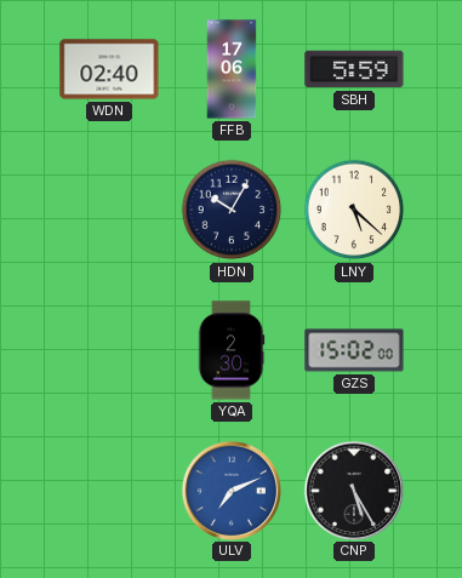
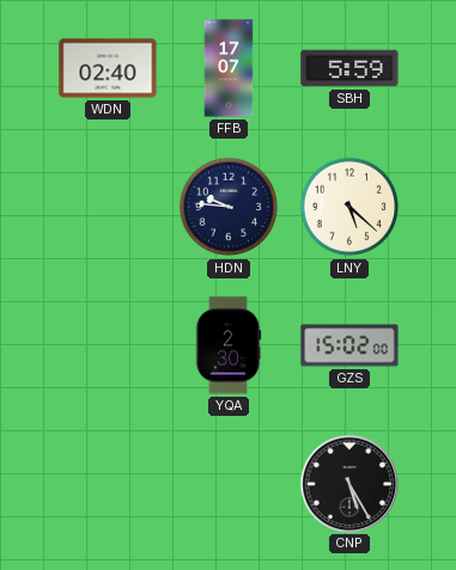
FFB: 17:06 -> 17:07 (229, 68)
HDN: 10:05 -> 9:46 (229, 207)
ULV: 7:11 -> none (230, 490)
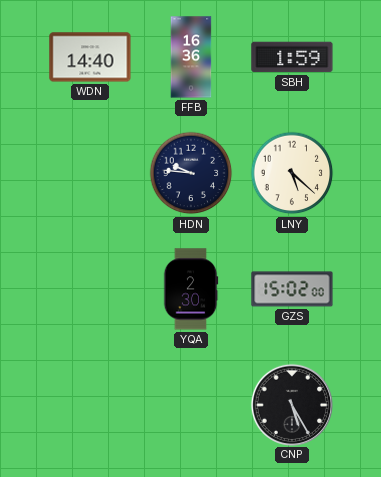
WDN: 02:40 -> 14:40 (90, 57)
FFB: 17:07 -> 16:36 (191, 57)
SBH: 5:59 -> 1:59 (292, 57)
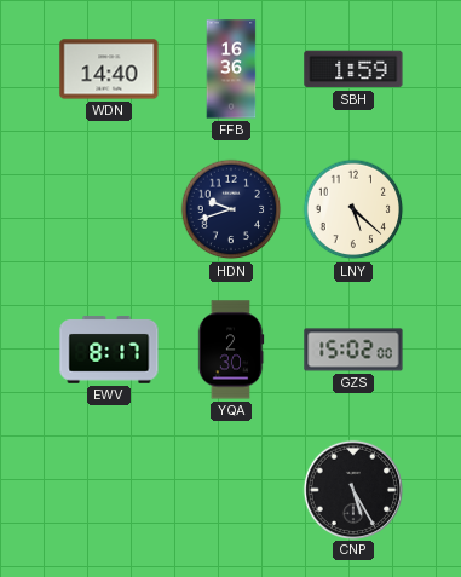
HDN: 9:46 -> 9:42 (231, 209)
EWV: none -> 8:17 (109, 350)
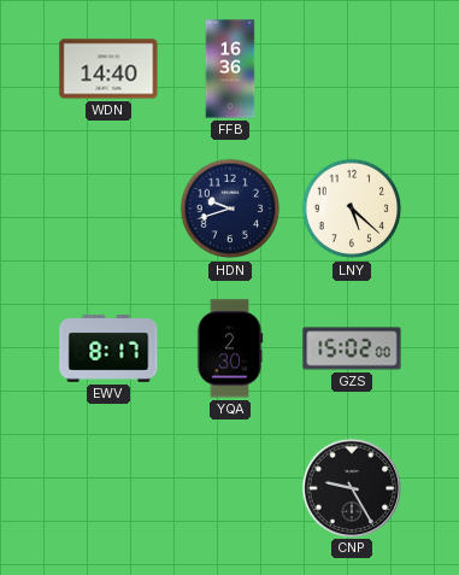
SBH: 1:59 -> none (353, 69)
CNP: 5:25 -> 9:25 (351, 487)
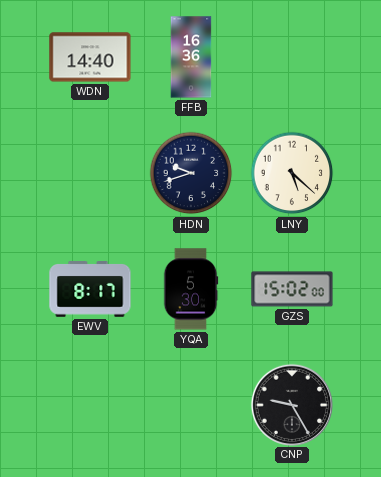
YQA: 2:30 -> 5:30 (191, 289)
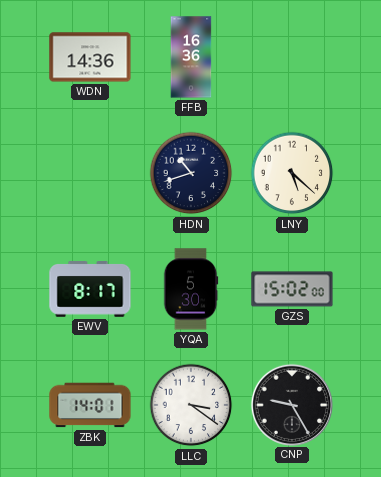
WDN: 14:40 -> 14:36 (90, 57)
HDN: 9:42 -> 10:42 (191, 173)
ZBK: none -> 14:01 (90, 405)
LLC: none -> 3:21 (191, 405)
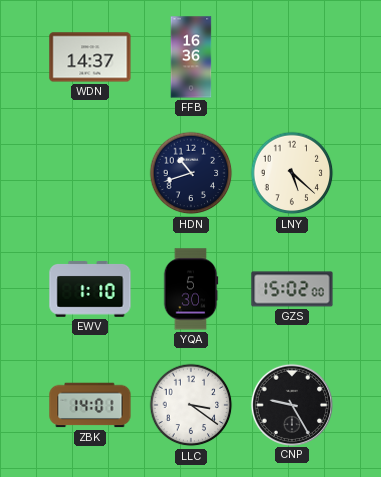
WDN: 14:36 -> 14:37 (90, 57)
EWV: 8:17 -> 1:10 (90, 289)
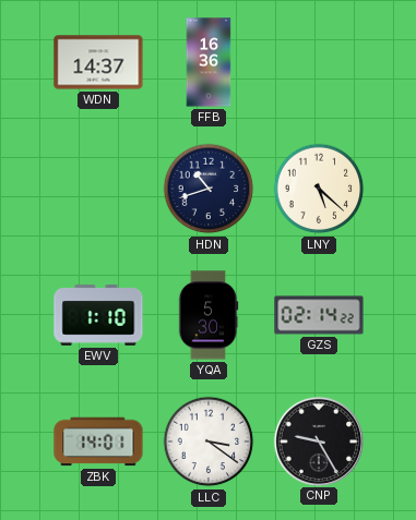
GZS: 15:02 -> 02:14 (319, 315)
